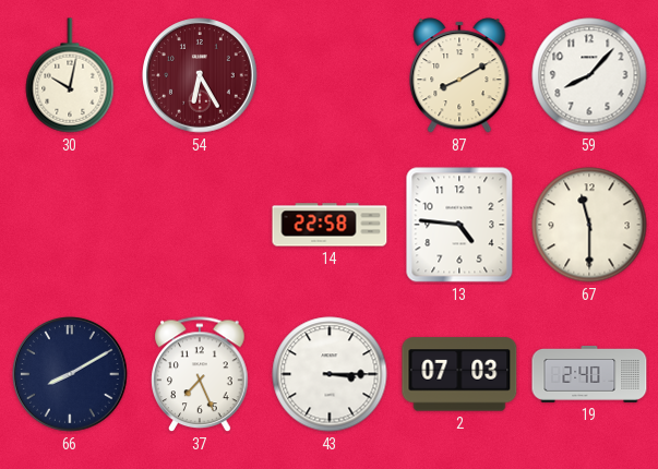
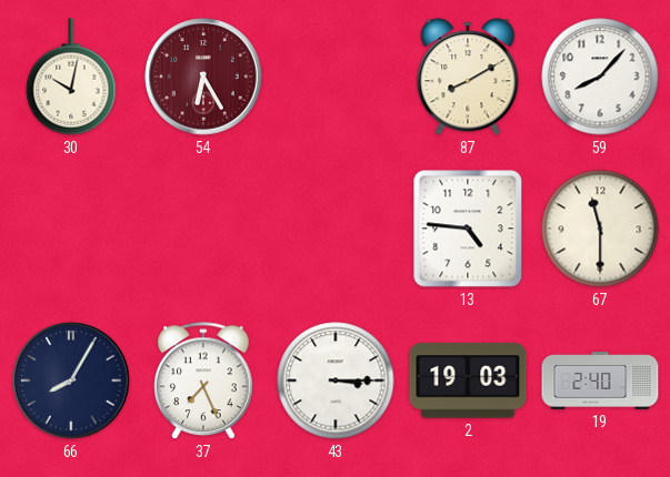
14: 22:58 -> none (330, 225)
66: 8:10 -> 8:05 (71, 380)
2: 07:03 -> 19:03 (468, 380)
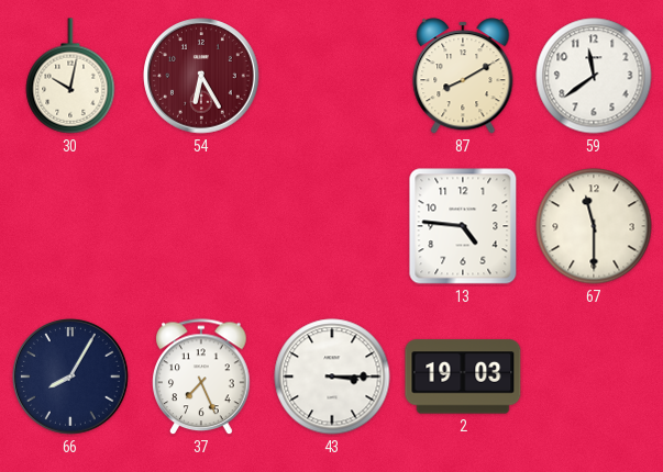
59: 8:07 -> 11:39 (594, 76)
19: 2:40 -> none (600, 382)
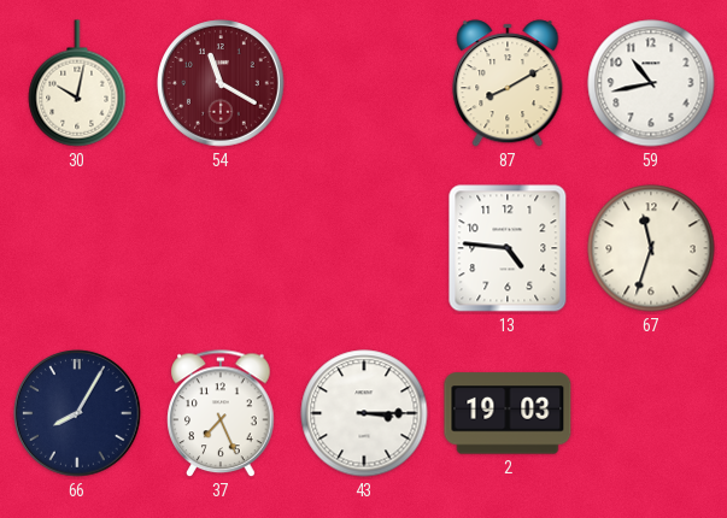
54: 6:25 -> 11:20 (221, 83)
59: 11:39 -> 10:43 (651, 83)
67: 11:30 -> 11:33 (651, 248)
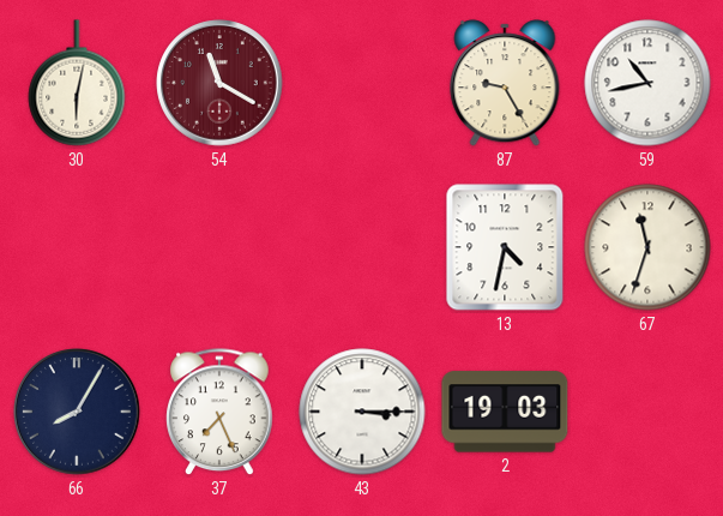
30: 10:02 -> 6:02 (77, 83)
87: 8:10 -> 9:25 (505, 83)
13: 4:46 -> 4:32 (505, 247)
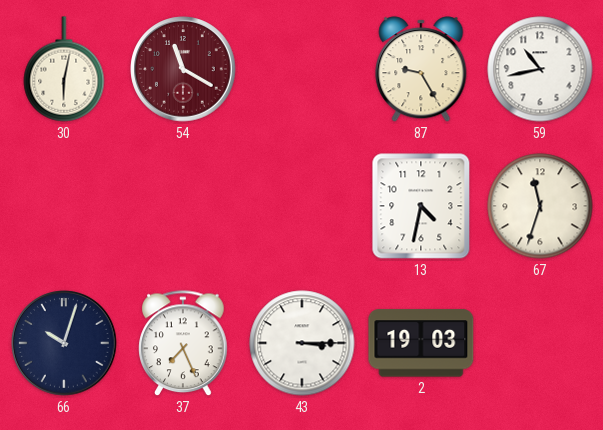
66: 8:05 -> 10:03 (64, 343)
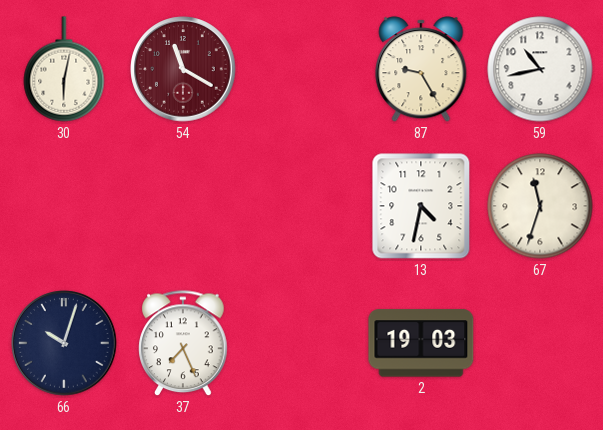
43: 3:15 -> none (302, 343)
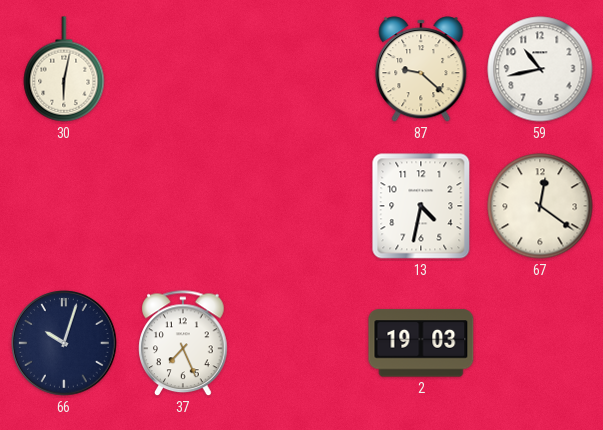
54: 11:20 -> none (183, 69)
87: 9:25 -> 9:22 (421, 69)
67: 11:33 -> 12:21 (540, 206)
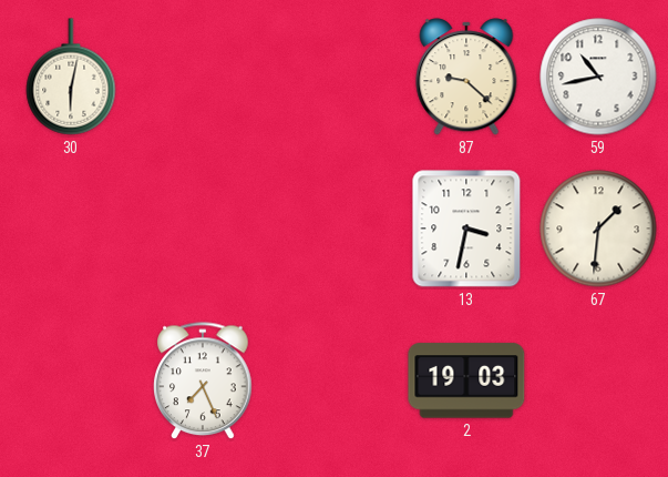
13: 4:32 -> 3:32 (466, 229)
67: 12:21 -> 1:31 (598, 229)
66: 10:03 -> none (64, 343)
